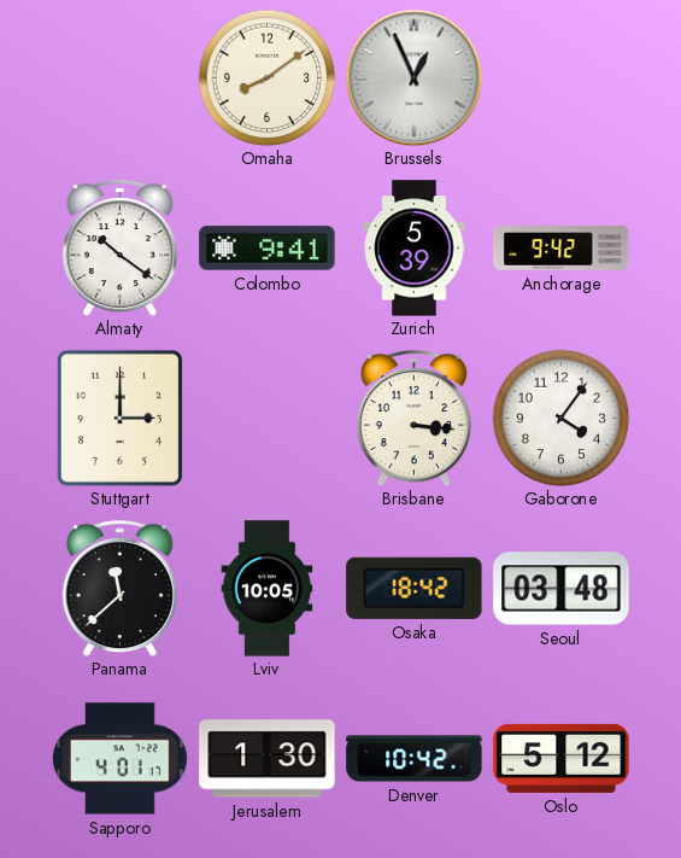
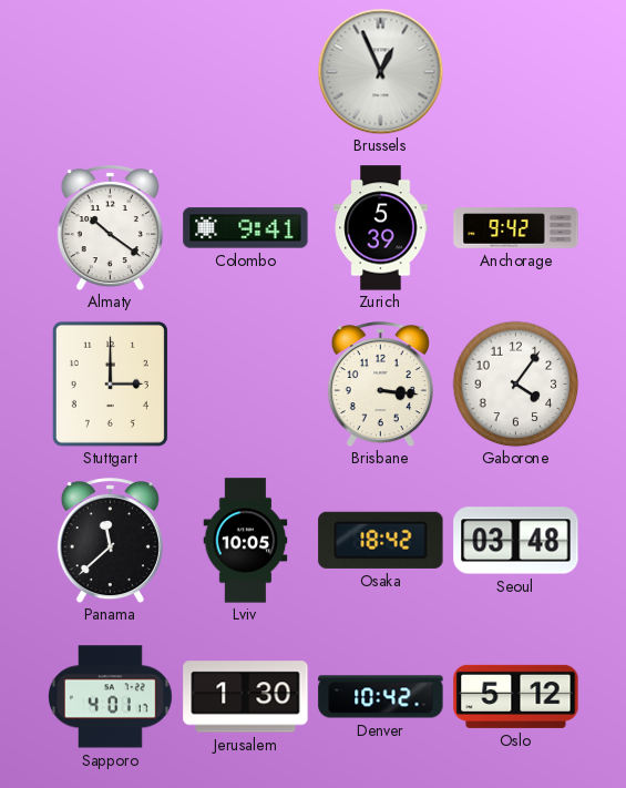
Omaha: 8:09 -> none (266, 77)
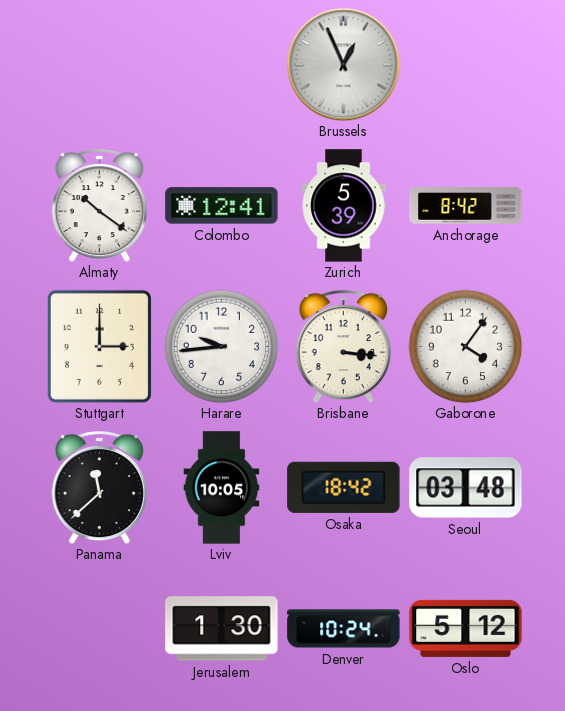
Colombo: 9:41 -> 12:41 (222, 206)
Anchorage: 9:42 -> 8:42 (466, 206)
Harare: none -> 9:44 (221, 346)
Sapporo: 4:01 -> none (110, 697)
Denver: 10:42 -> 10:24 (344, 629)
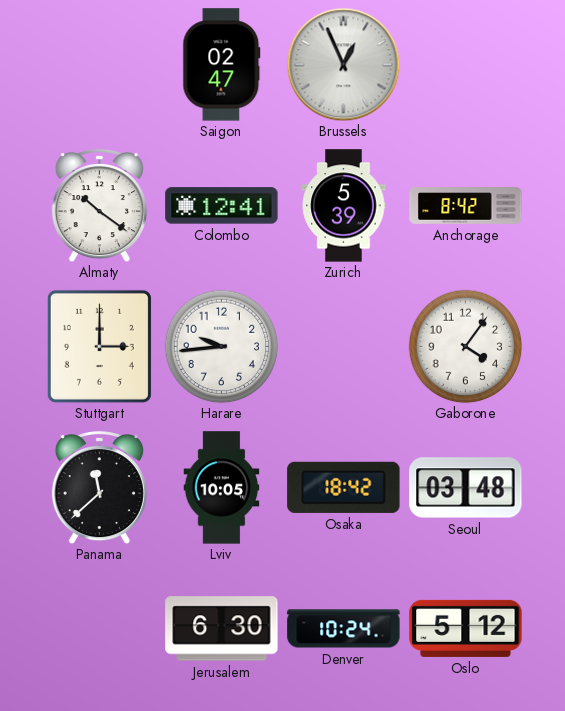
Saigon: none -> 02:47 (222, 65)
Brisbane: 3:16 -> none (343, 347)
Jerusalem: 1:30 -> 6:30 (222, 629)
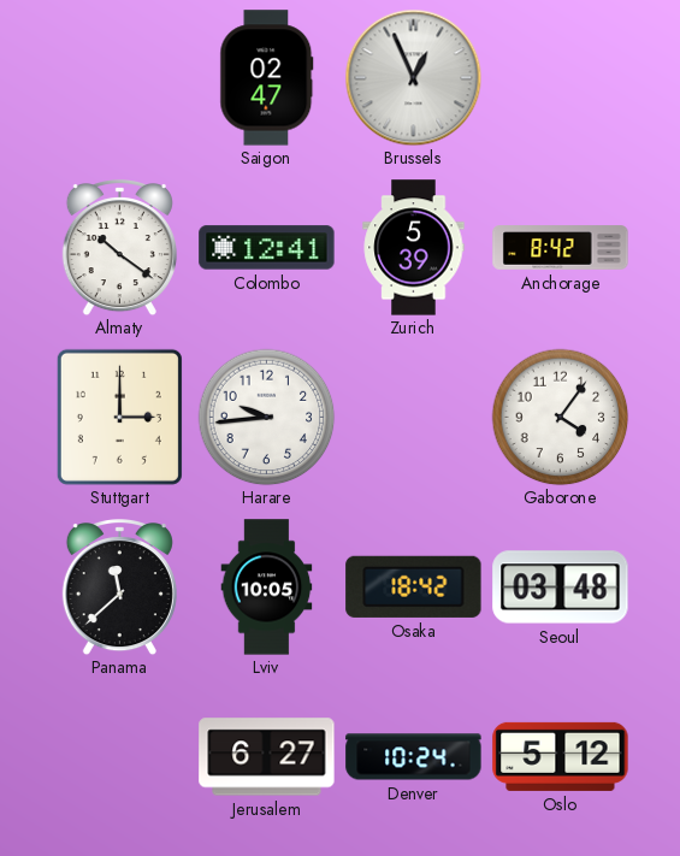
Jerusalem: 6:30 -> 6:27 (267, 757)
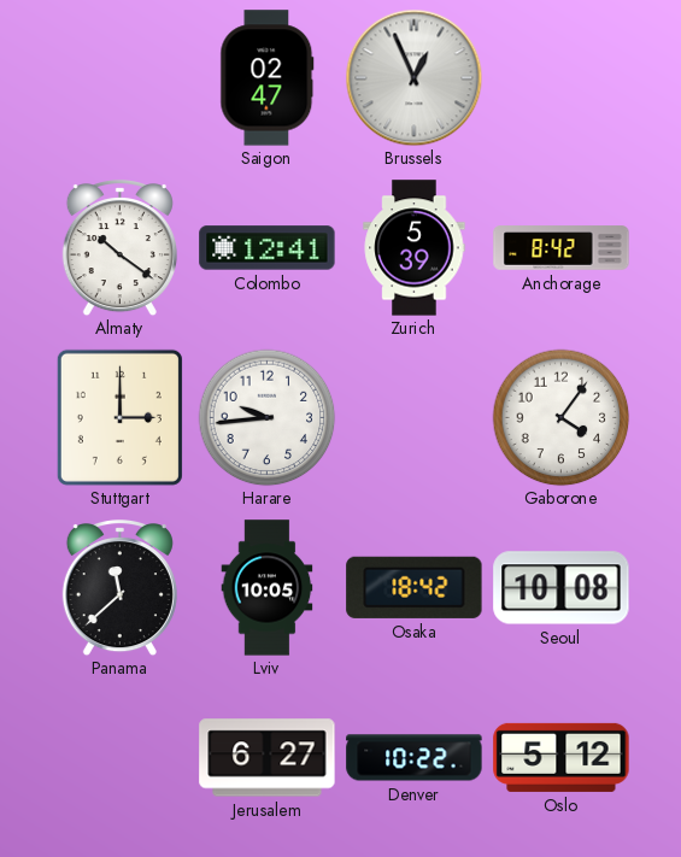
Seoul: 03:48 -> 10:08 (562, 588)
Denver: 10:24 -> 10:22 (415, 758)
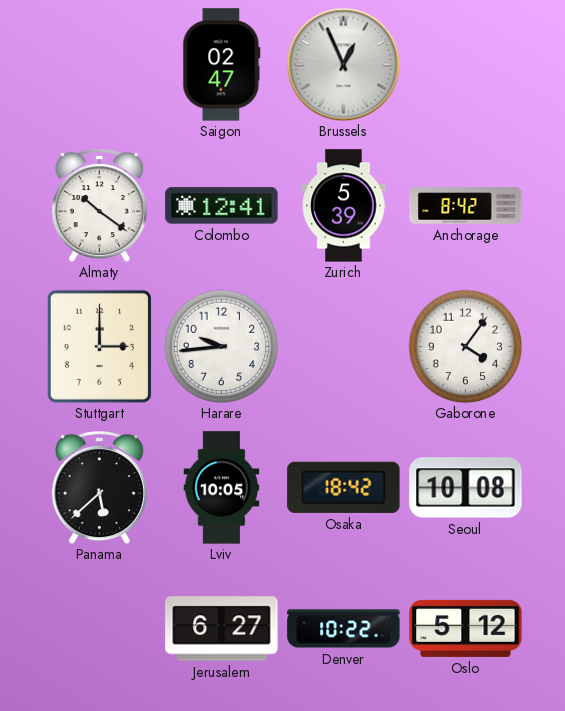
Panama: 11:38 -> 5:38 (99, 488)
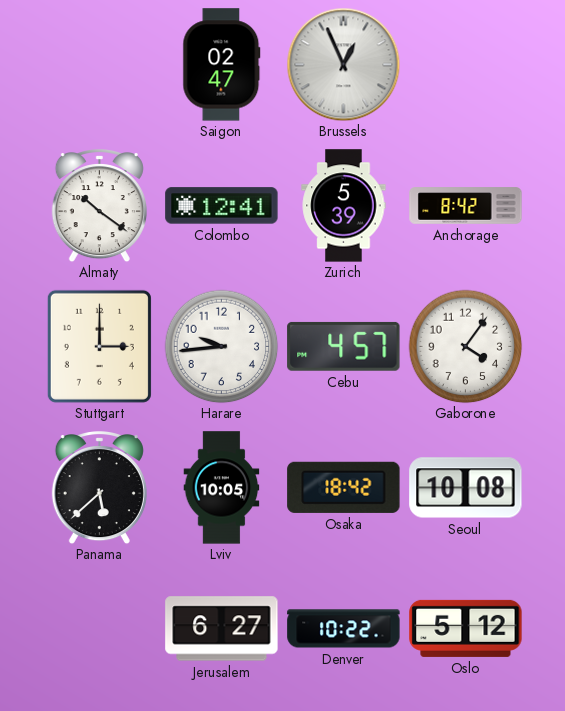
Cebu: none -> 4:57 (344, 346)
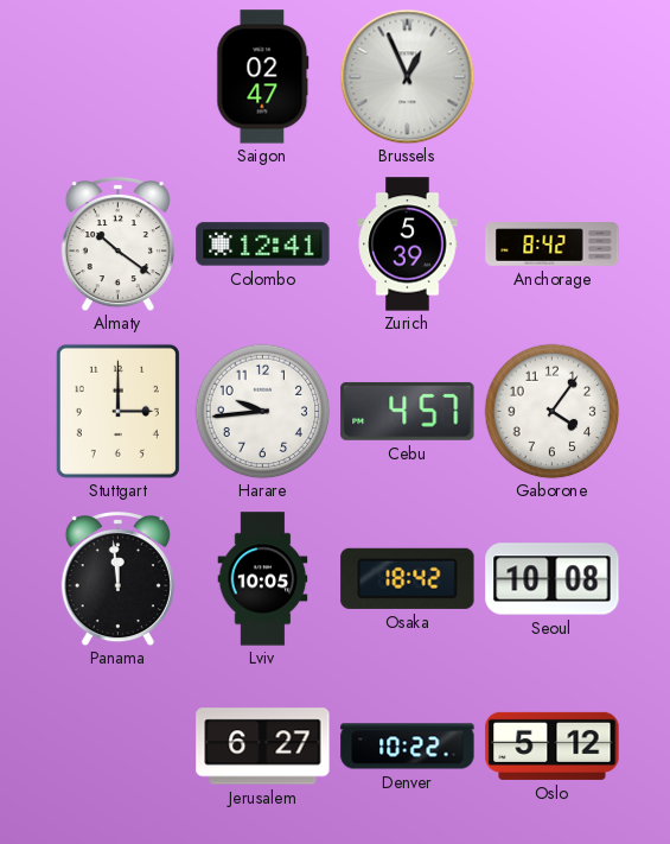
Panama: 5:38 -> 11:59 (117, 579)
